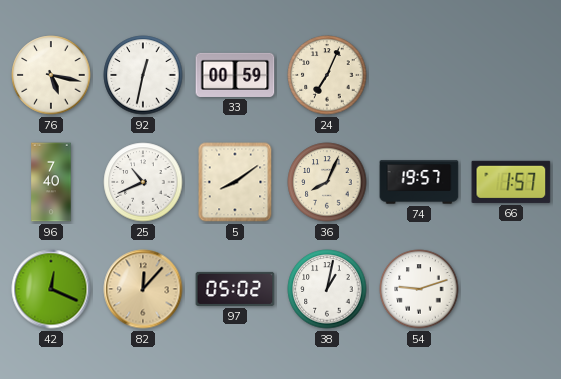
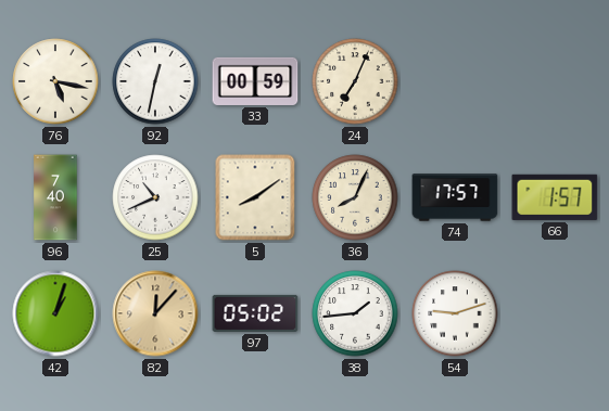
74: 19:57 -> 17:57 (455, 197)
42: 12:19 -> 1:03 (55, 313)
38: 1:02 -> 1:44 (355, 313)
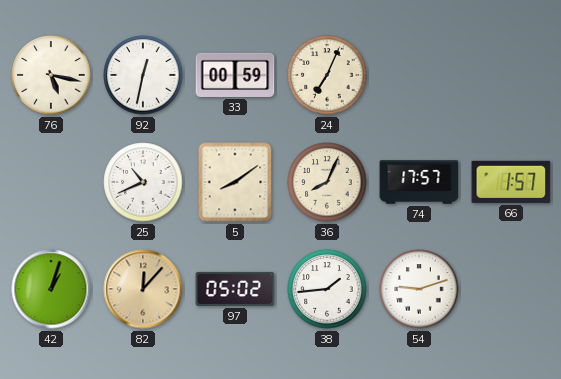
96: 7:40 -> none (55, 197)
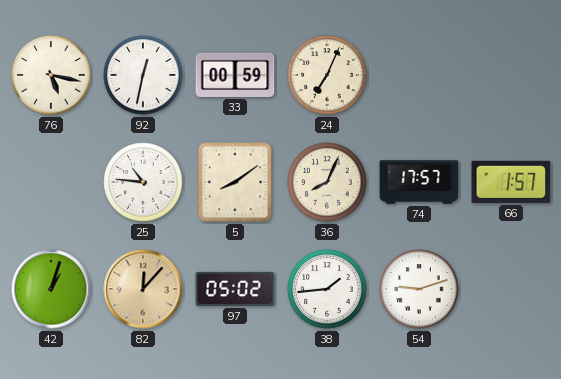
25: 10:41 -> 10:46 (143, 182)
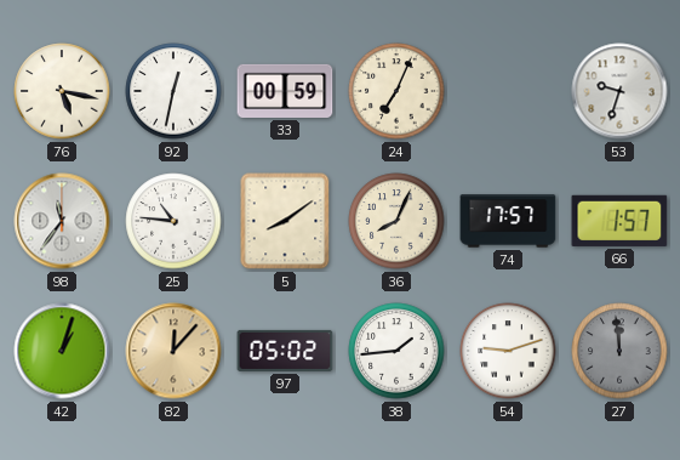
53: none -> 9:33 (619, 91)
98: none -> 11:36 (62, 221)
27: none -> 11:59 (619, 351)
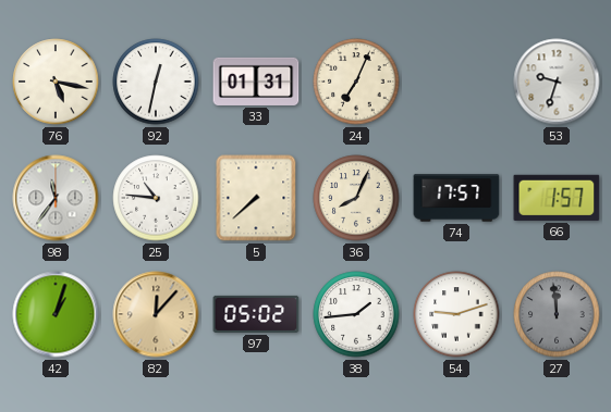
33: 00:59 -> 01:31 (256, 82)
5: 8:09 -> 7:38 (256, 198)
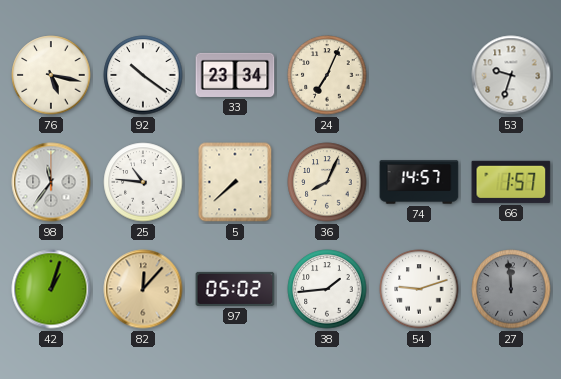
92: 12:32 -> 10:21 (143, 75)
33: 01:31 -> 23:34 (235, 75)
74: 17:57 -> 14:57 (419, 182)
